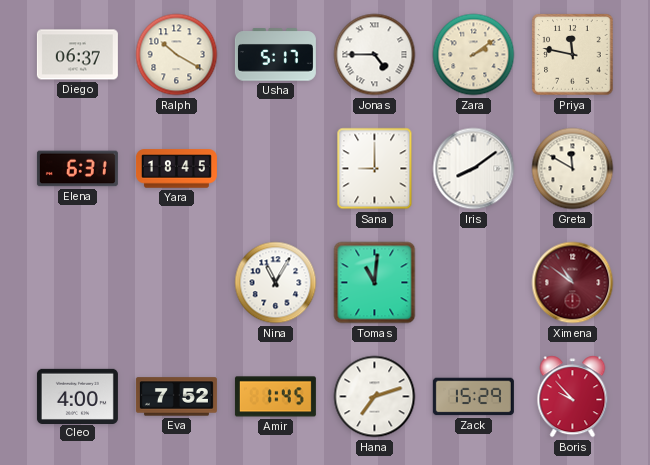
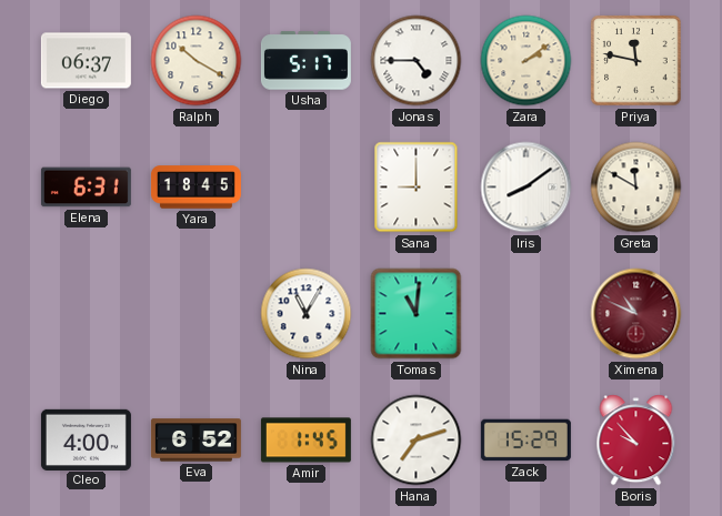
Ximena: 10:51 -> 10:49 (636, 314)
Eva: 7:52 -> 6:52 (195, 441)
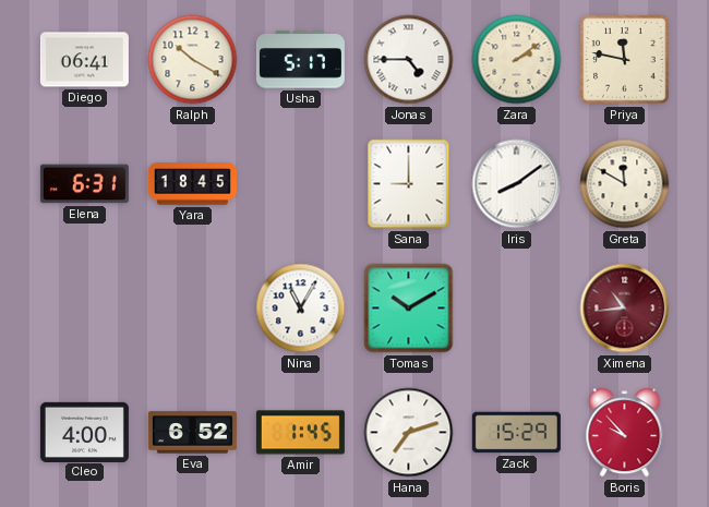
Diego: 06:37 -> 06:41 (84, 60)
Tomas: 11:01 -> 10:10 (409, 309)
Ximena: 10:49 -> 10:44 (625, 309)
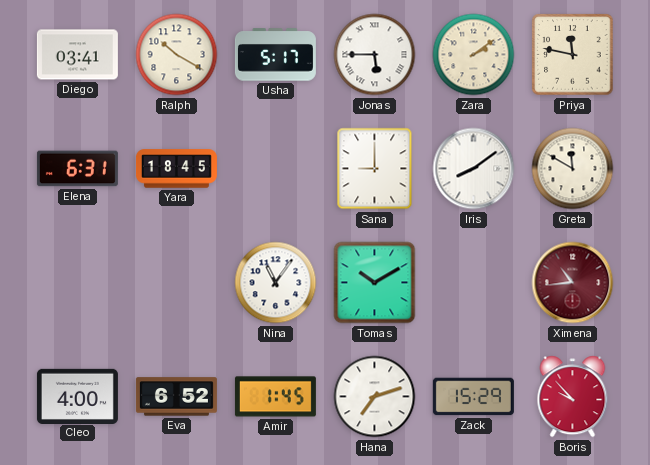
Diego: 06:41 -> 03:41 (77, 55)
Jonas: 4:45 -> 5:45 (375, 55)
Nina: 11:05 -> 11:06 (276, 283)
